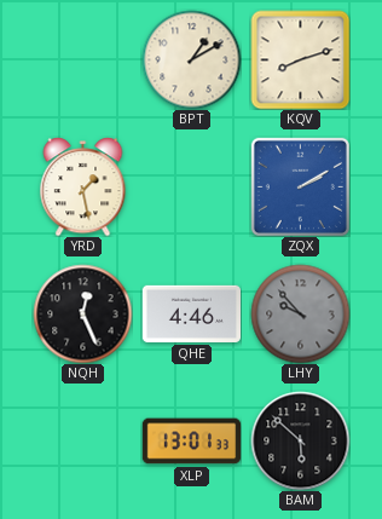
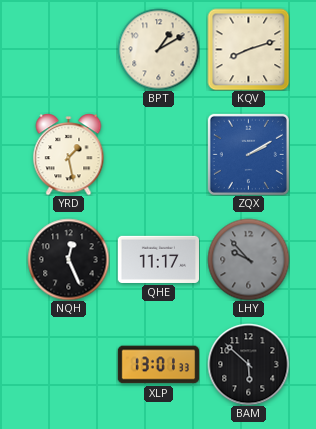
QHE: 4:46 -> 11:17 (158, 259)
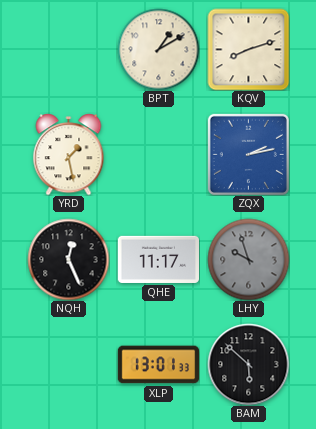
ZQX: 2:10 -> 2:13 (248, 154)
LHY: 9:53 -> 9:57 (248, 259)
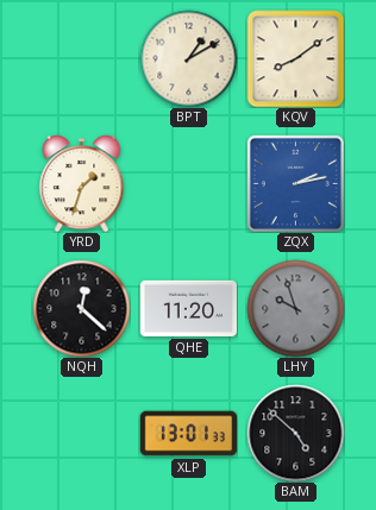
KQV: 8:12 -> 8:09 (295, 58)
YRD: 1:28 -> 1:33 (82, 183)
NQH: 12:26 -> 12:22 (81, 308)
QHE: 11:17 -> 11:20 (188, 308)
BAM: 5:52 -> 4:52 (295, 433)
